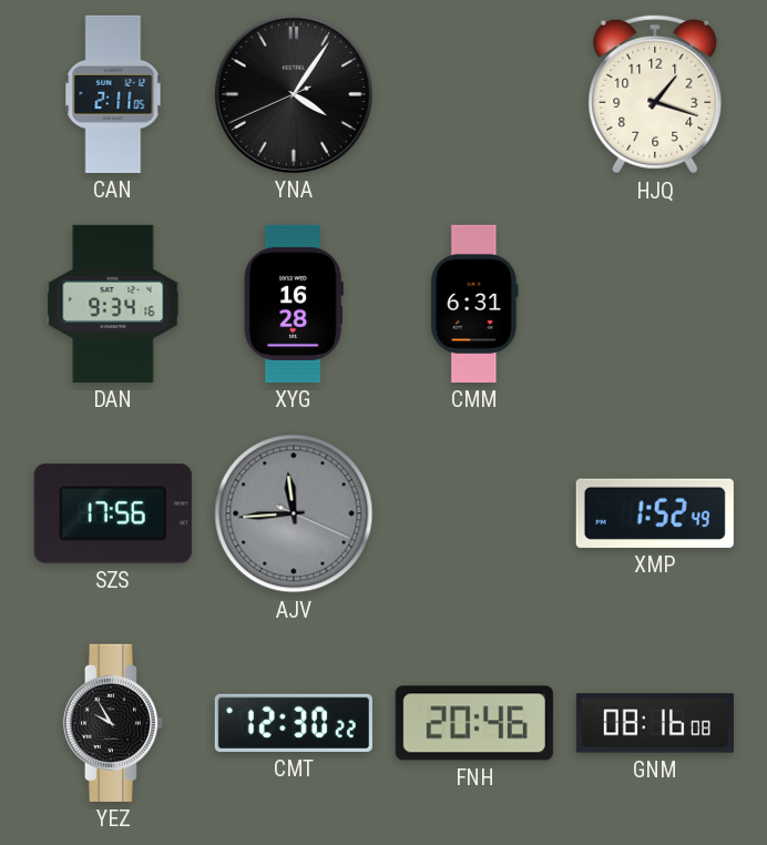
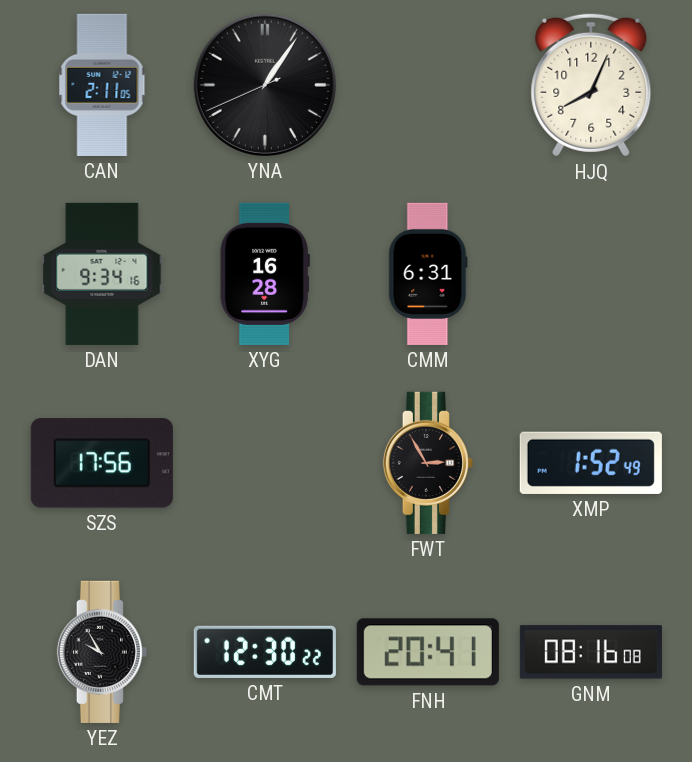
YNA: 4:05 -> 1:05 (265, 85)
HJQ: 1:18 -> 8:04 (591, 85)
AJV: 11:44 -> none (294, 513)
FWT: none -> 2:55 (428, 463)
FNH: 20:46 -> 20:41 (428, 652)
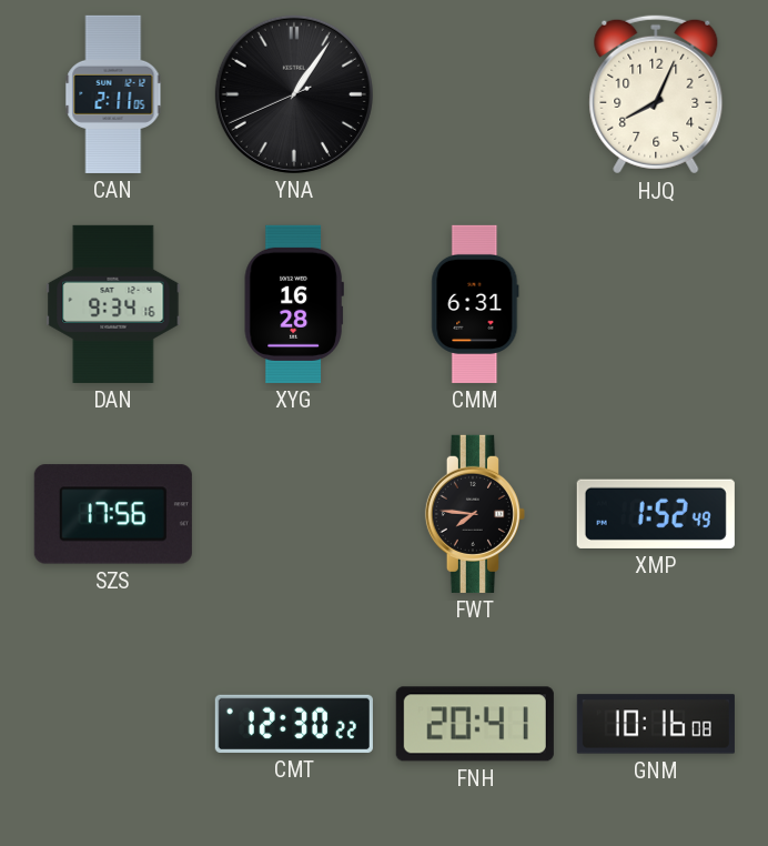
FWT: 2:55 -> 7:46 (475, 514)
YEZ: 9:55 -> none (102, 652)
GNM: 08:16 -> 10:16 (656, 724)
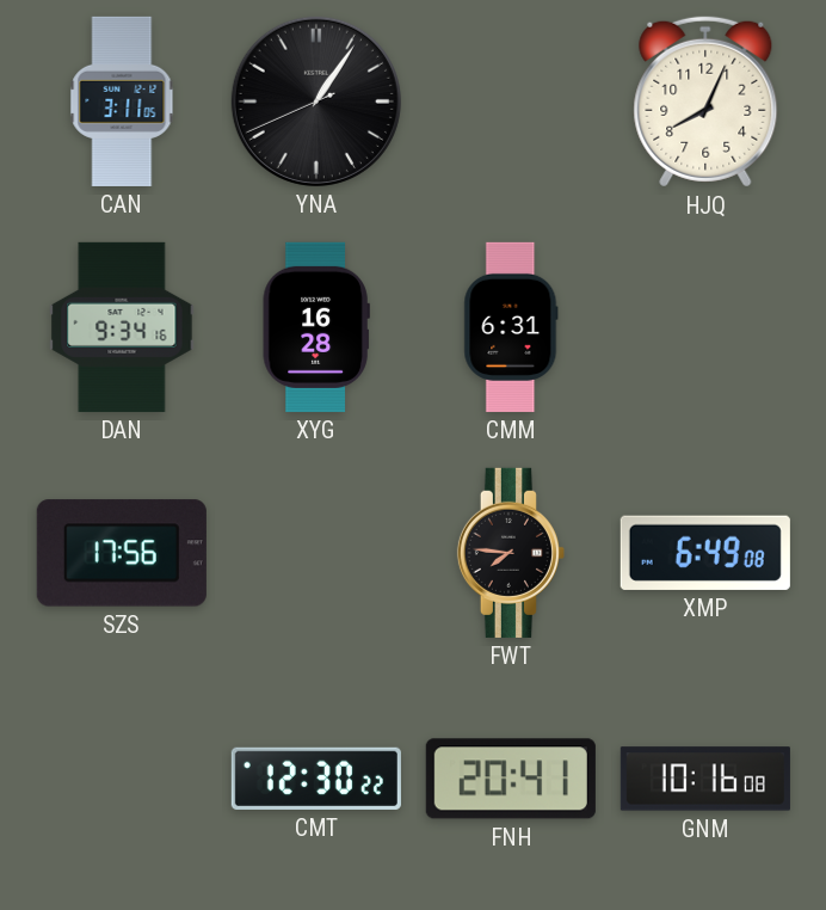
CAN: 2:11 -> 3:11 (122, 102)
XMP: 1:52 -> 6:49 (705, 553)
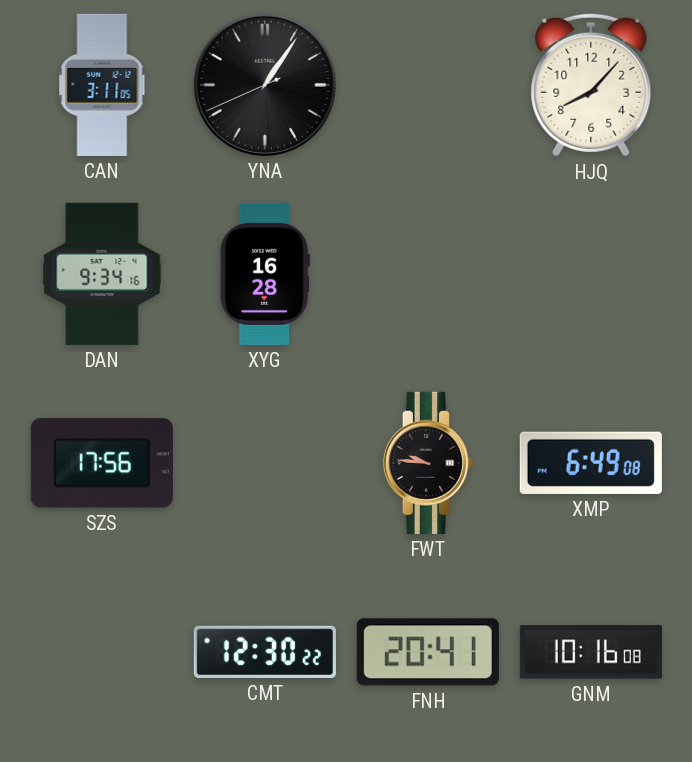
HJQ: 8:04 -> 8:07 (591, 85)
CMM: 6:31 -> none (511, 327)
FWT: 7:46 -> 9:46 (428, 463)
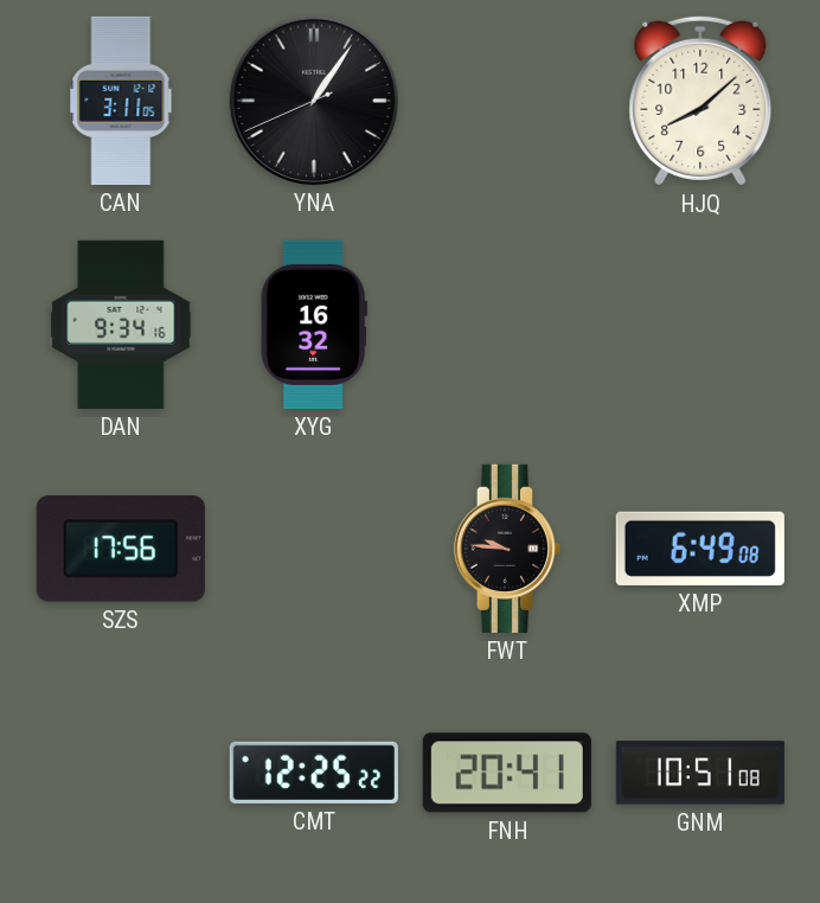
HJQ: 8:07 -> 8:08 (700, 101)
XYG: 16:28 -> 16:32 (314, 325)
CMT: 12:30 -> 12:25 (314, 773)
GNM: 10:16 -> 10:51 (700, 773)
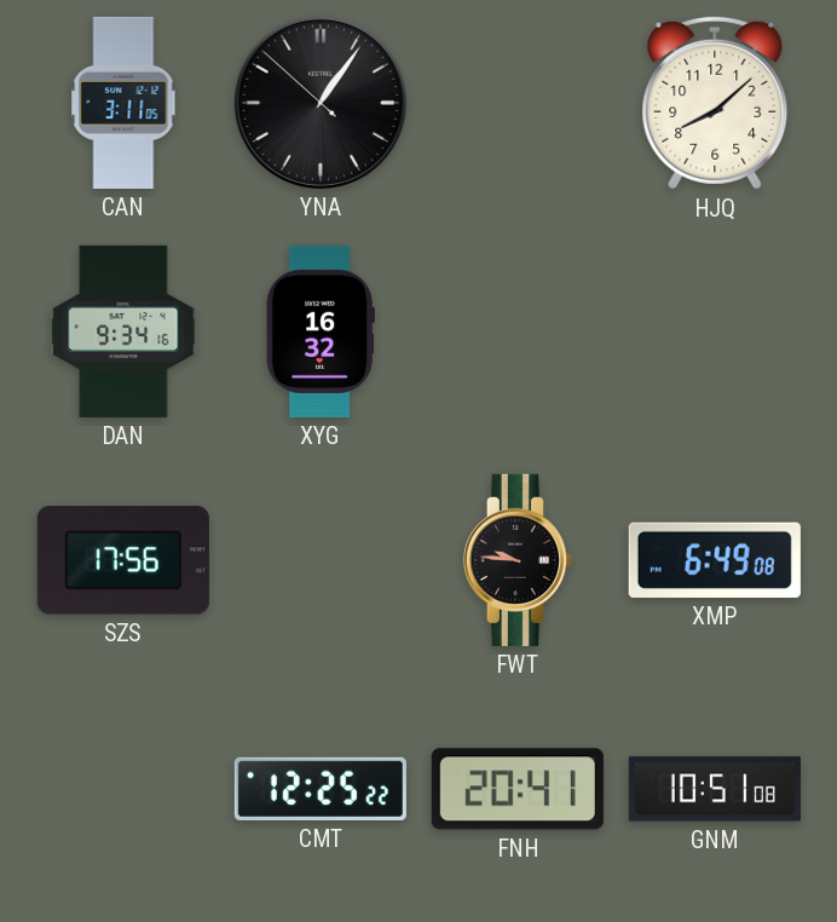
YNA: 1:05:41 -> 1:05:52 (321, 103)
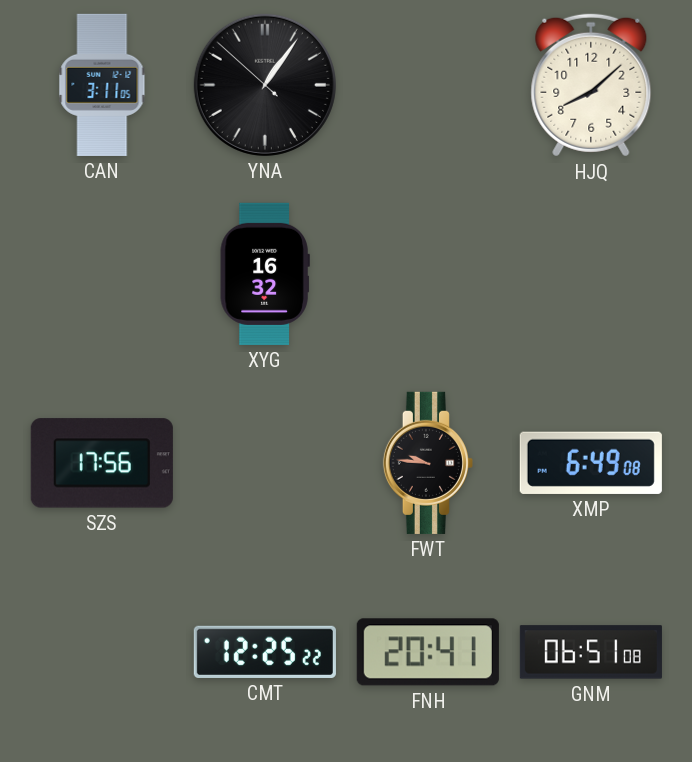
DAN: 9:34 -> none (123, 332)
GNM: 10:51 -> 06:51 (591, 652)
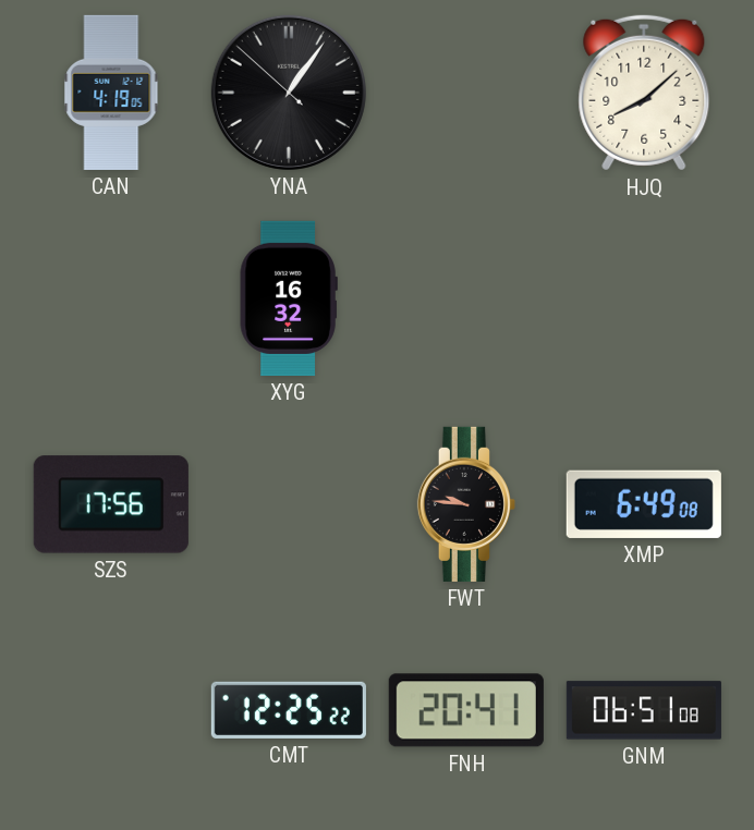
CAN: 3:11 -> 4:19 (111, 93)
